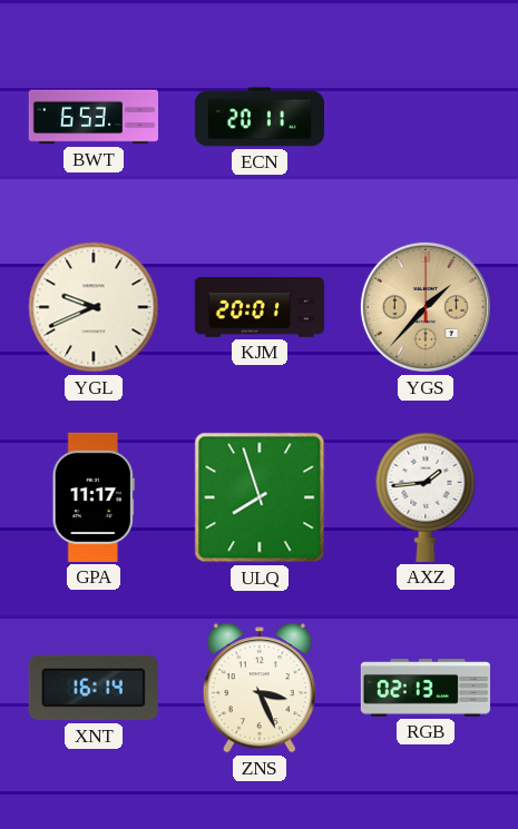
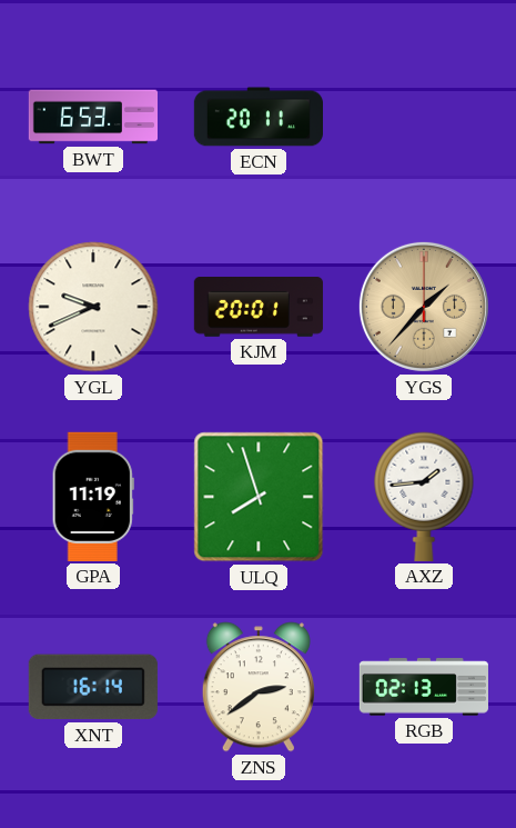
GPA: 11:17 -> 11:19 (93, 497)
ZNS: 3:26 -> 2:39 (259, 687)
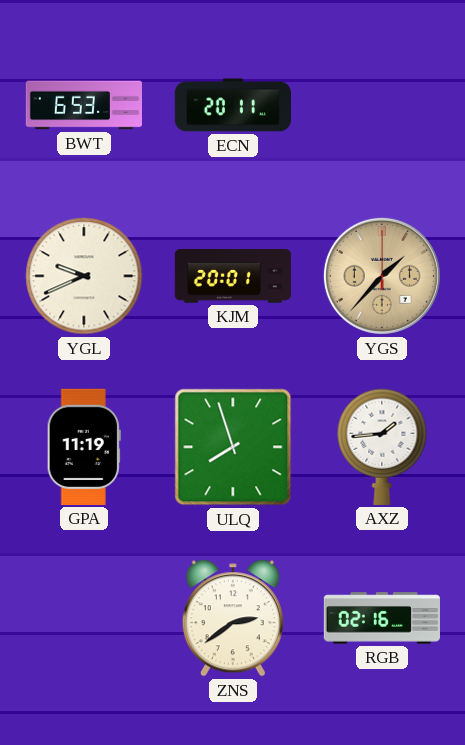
XNT: 16:14 -> none (93, 687)
RGB: 02:13 -> 02:16 (382, 618)
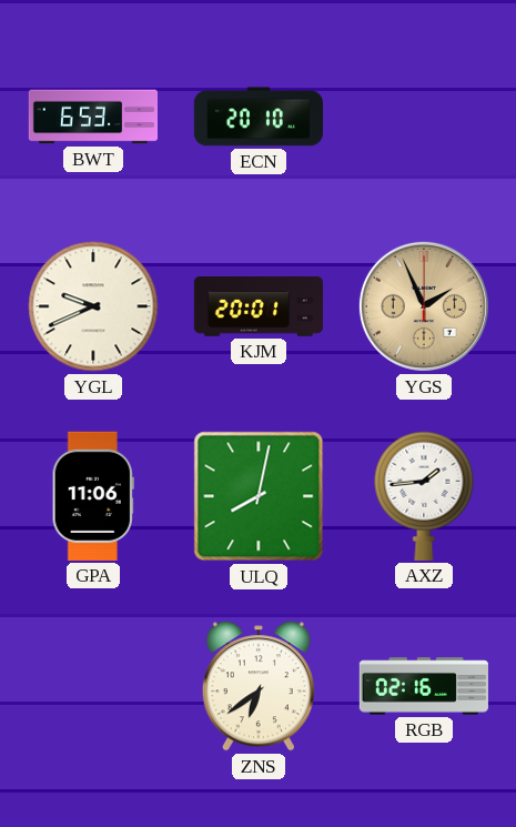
ECN: 20:11 -> 20:10 (257, 117)
YGS: 1:37 -> 1:56 (424, 306)
GPA: 11:19 -> 11:06 (93, 496)
ULQ: 7:57 -> 8:02 (259, 496)
ZNS: 2:39 -> 6:39 (259, 686)
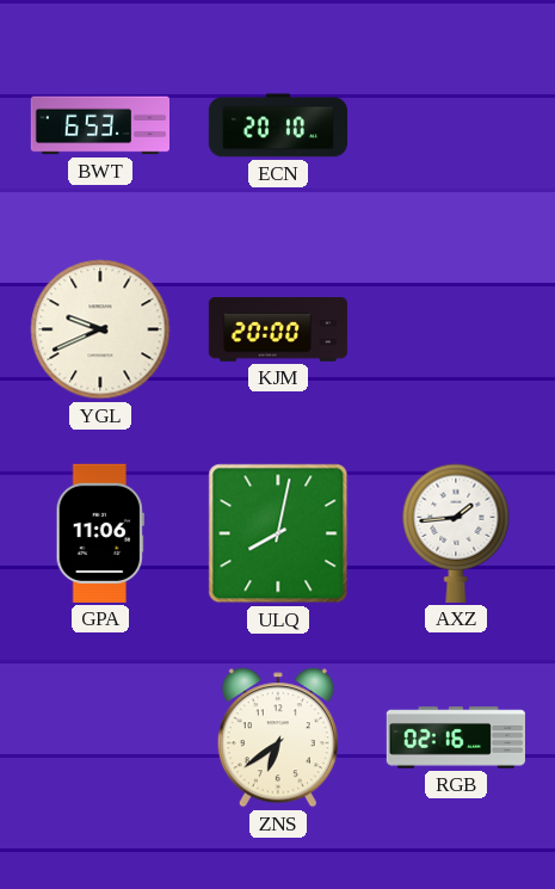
KJM: 20:01 -> 20:00 (278, 331)
YGS: 1:56 -> none (424, 306)
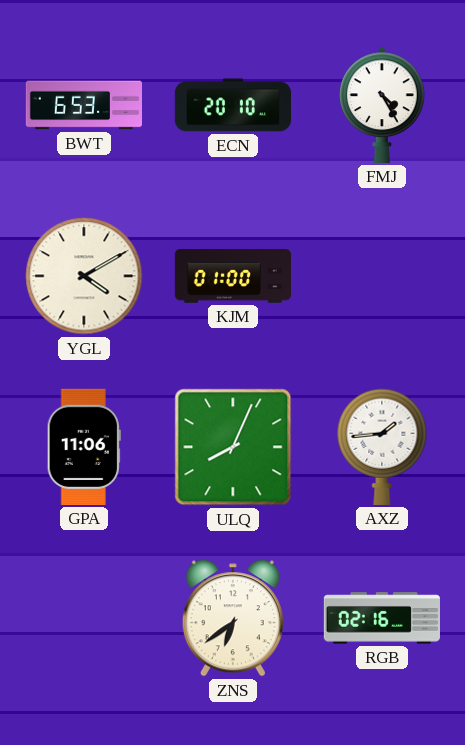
FMJ: none -> 4:25 (382, 105)
YGL: 9:41 -> 4:10 (84, 276)
KJM: 20:00 -> 01:00 (233, 277)
ULQ: 8:02 -> 8:04 (233, 447)
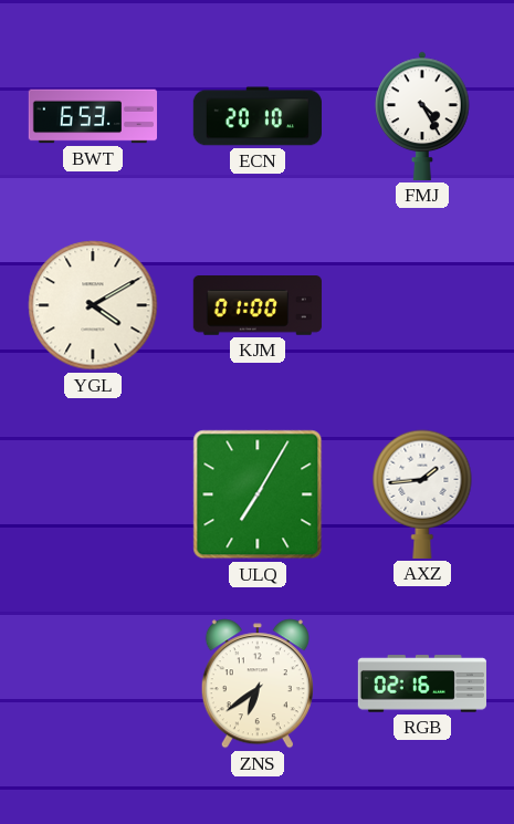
GPA: 11:06 -> none (84, 447)
ULQ: 8:04 -> 7:05 (258, 494)
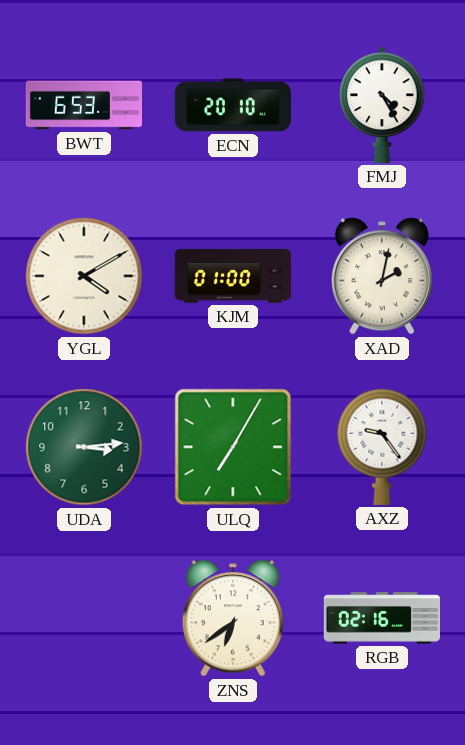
XAD: none -> 2:02 (382, 276)
UDA: none -> 3:14 (84, 447)
AXZ: 1:44 -> 9:24 (382, 447)
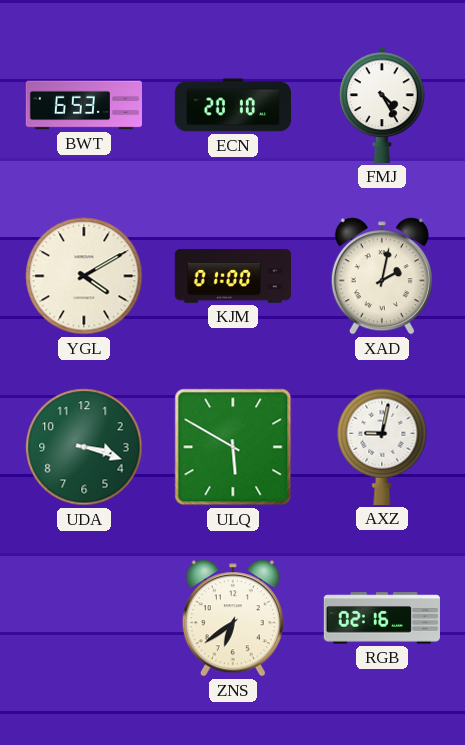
UDA: 3:14 -> 3:18 (84, 447)
ULQ: 7:05 -> 5:50 (233, 447)
AXZ: 9:24 -> 9:02 (382, 447)
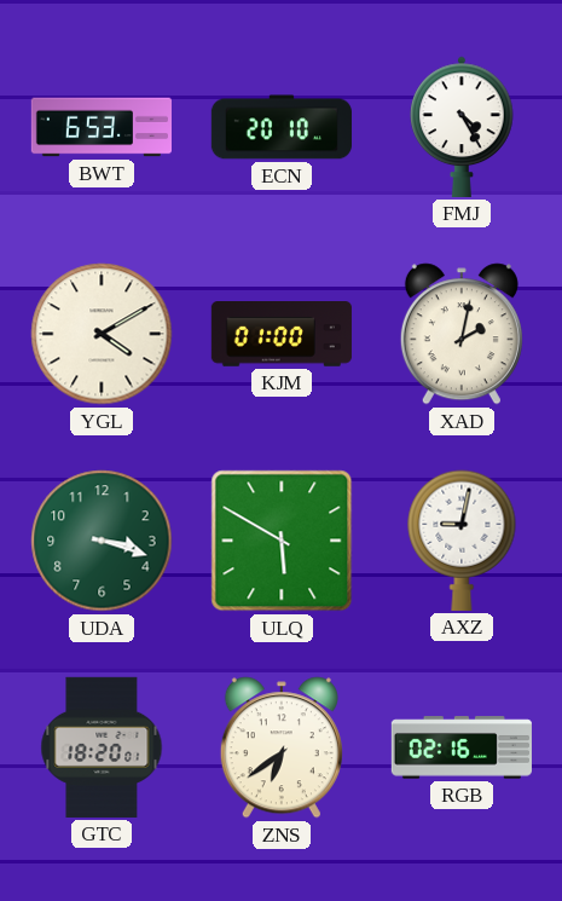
GTC: none -> 18:20 (102, 747)
